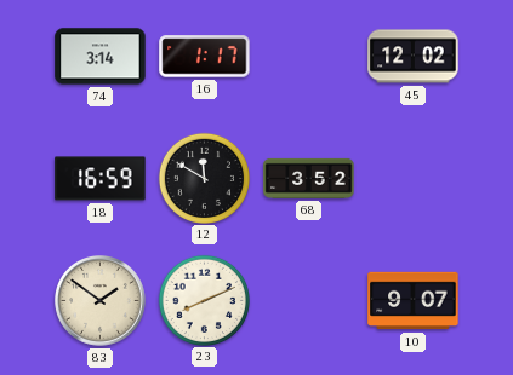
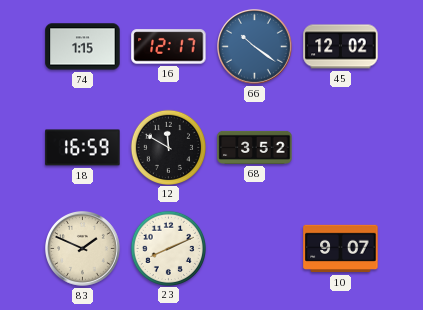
74: 3:14 -> 1:15 (83, 47)
16: 1:17 -> 12:17 (169, 47)
66: none -> 10:21 (255, 47)
83: 1:51 -> 1:49 (83, 249)
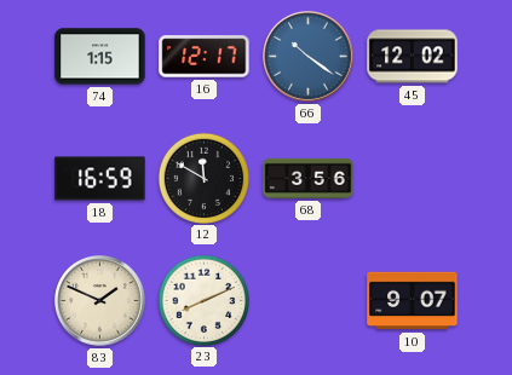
68: 3:52 -> 3:56 (309, 178)
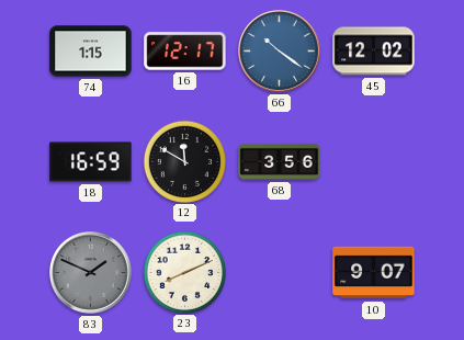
83 dial: cream -> grey (91, 273)
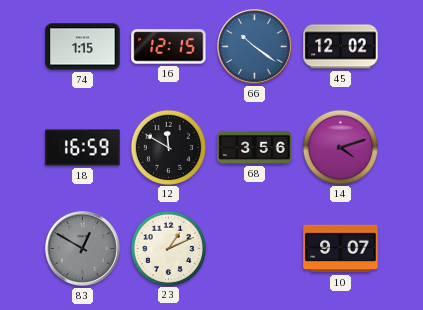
16: 12:17 -> 12:15 (169, 47)
14: none -> 4:12 (340, 147)
83: 1:49 -> 12:50 (83, 249)
23: 8:11 -> 1:11 (168, 248)
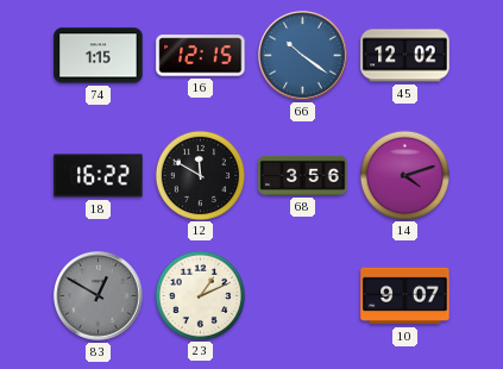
18: 16:59 -> 16:22 (99, 176)
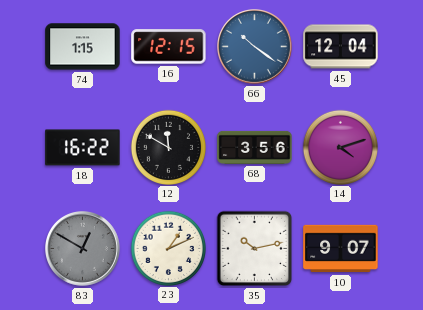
45: 12:02 -> 12:04 (341, 47)
35: none -> 10:13 (255, 249)
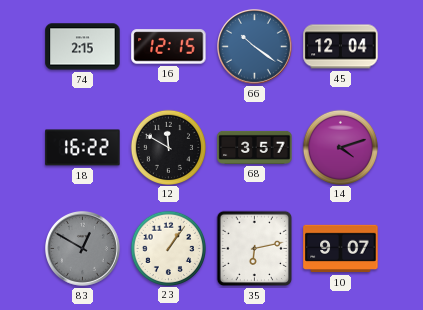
74: 1:15 -> 2:15 (83, 47)
68: 3:56 -> 3:57 (255, 147)
23: 1:11 -> 1:06 (168, 248)
35: 10:13 -> 6:13 (255, 249)
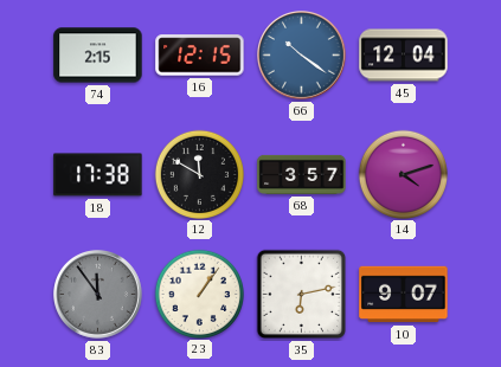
18: 16:22 -> 17:38 (98, 175)
83: 12:50 -> 11:54 (98, 295)
